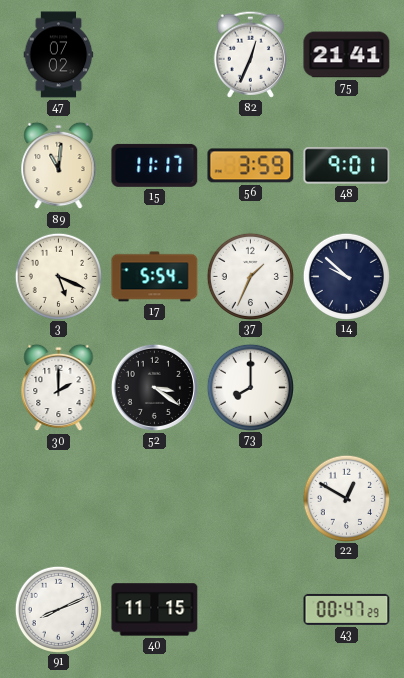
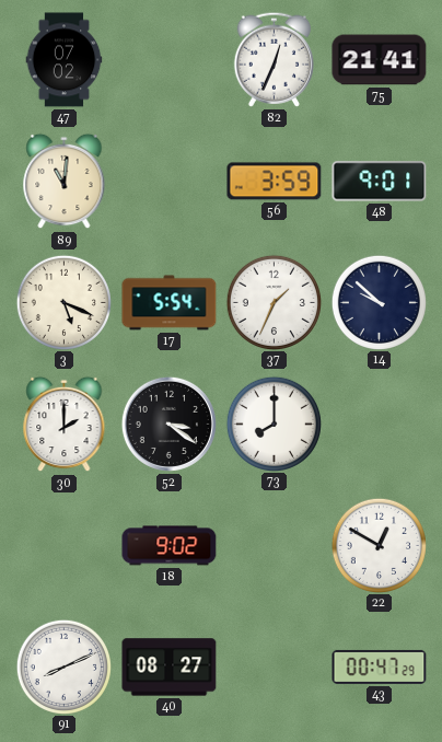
15: 11:17 -> none (155, 165)
18: none -> 9:02 (170, 546)
40: 11:15 -> 08:27 (170, 668)
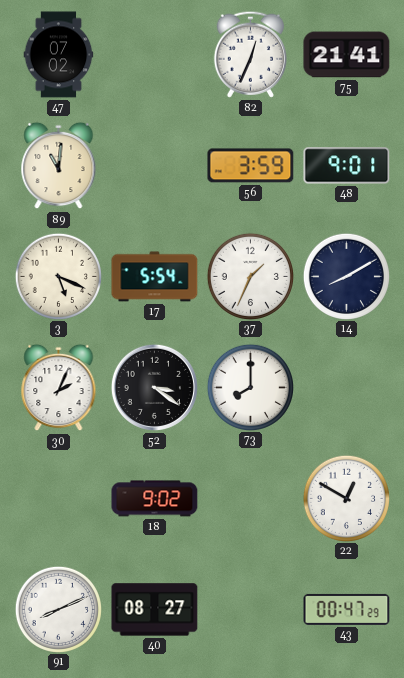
14: 9:52 -> 8:10 (346, 276)
30: 2:00 -> 2:04 (59, 388)
